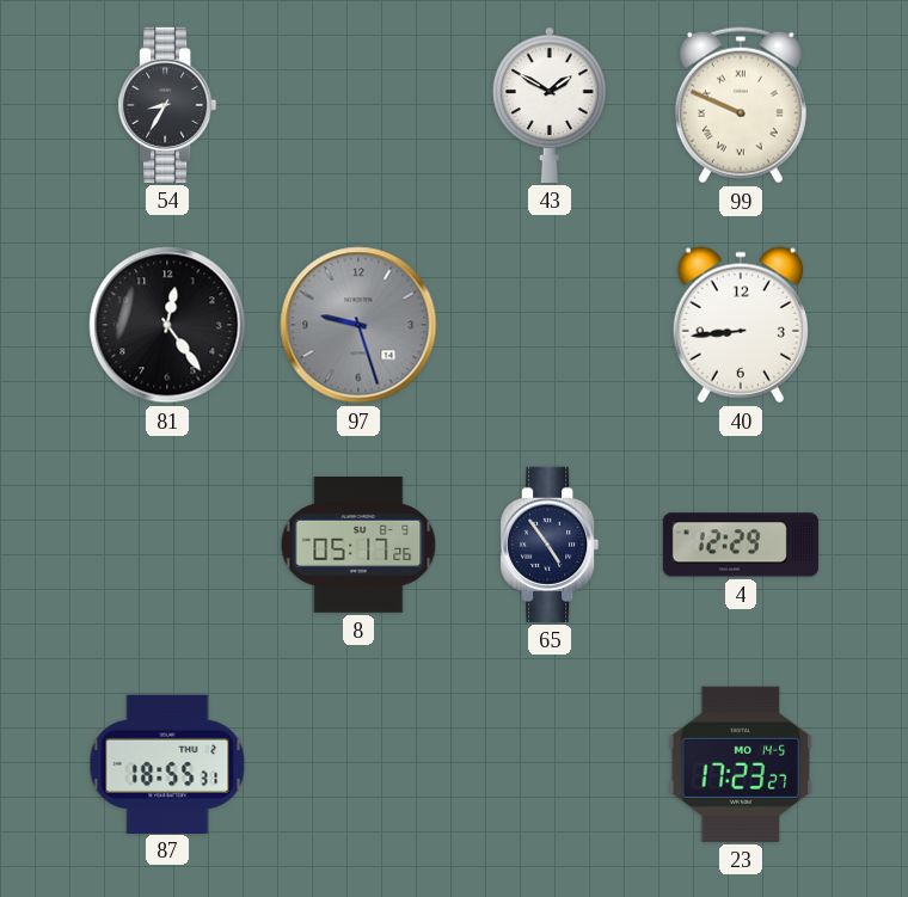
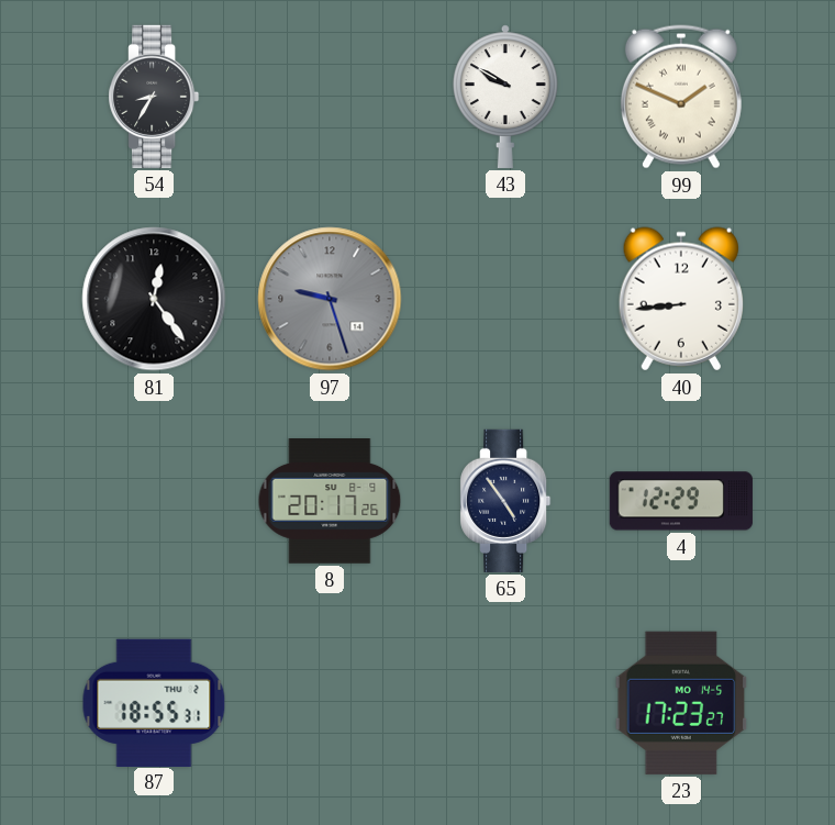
43: 1:50 -> 9:50 (505, 97)
99: 9:49 -> 1:49 (681, 97)
8: 05:17 -> 20:17 (330, 502)
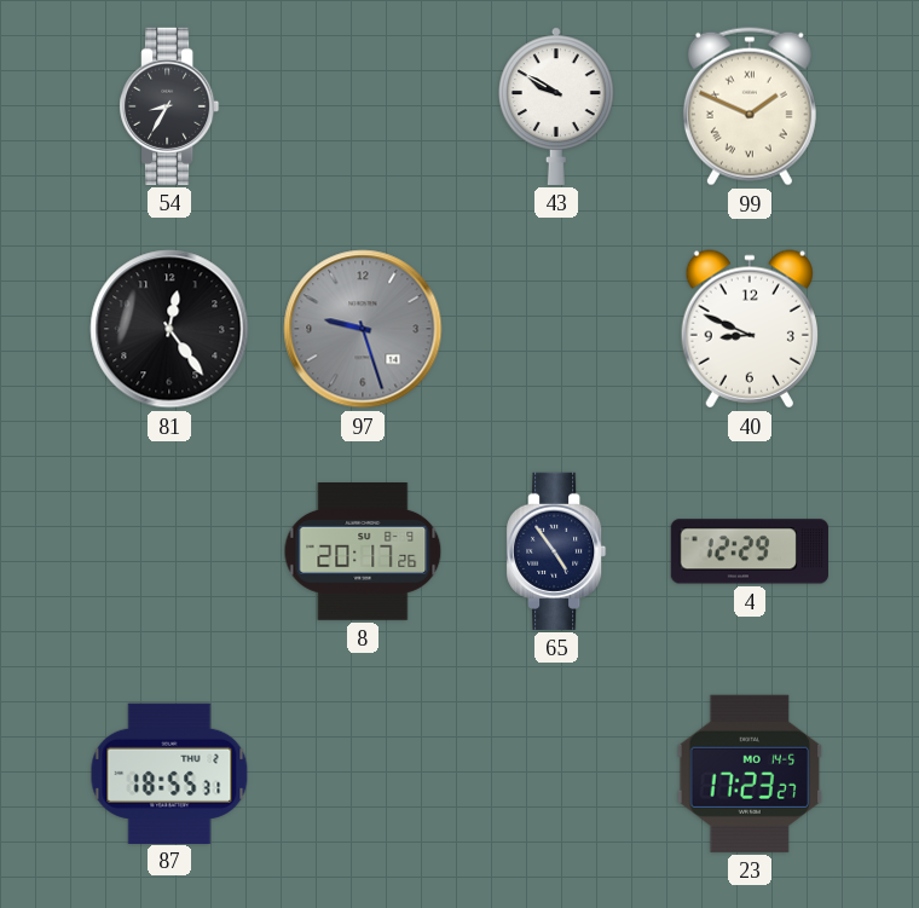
40: 8:44 -> 8:49 (749, 329)
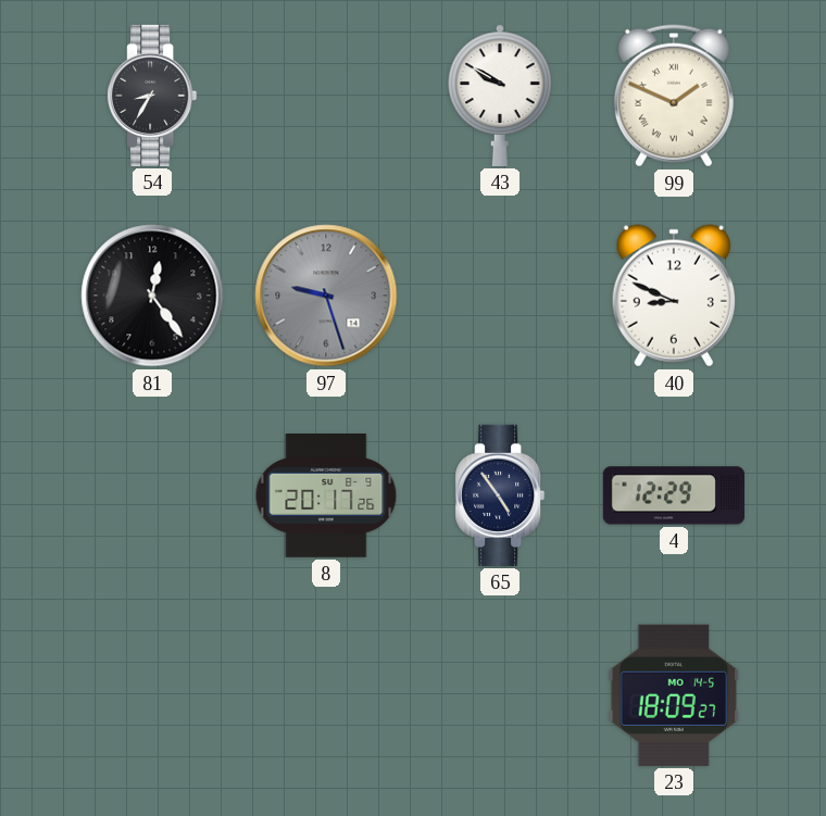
87: 18:55 -> none (169, 773)
23: 17:23 -> 18:09 (674, 695)
